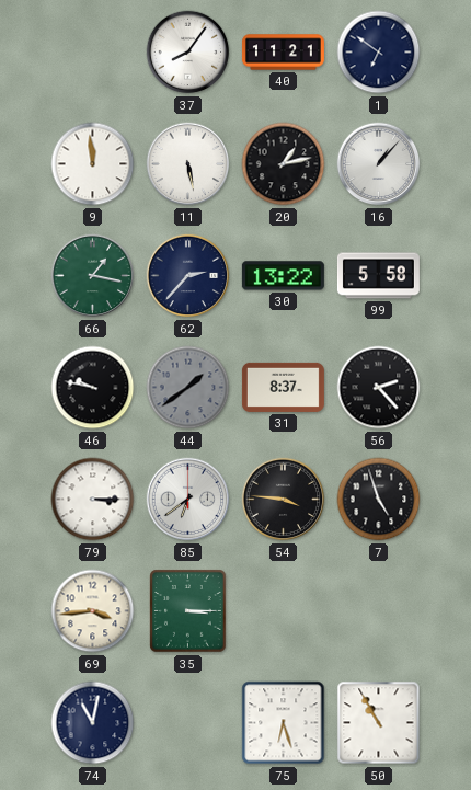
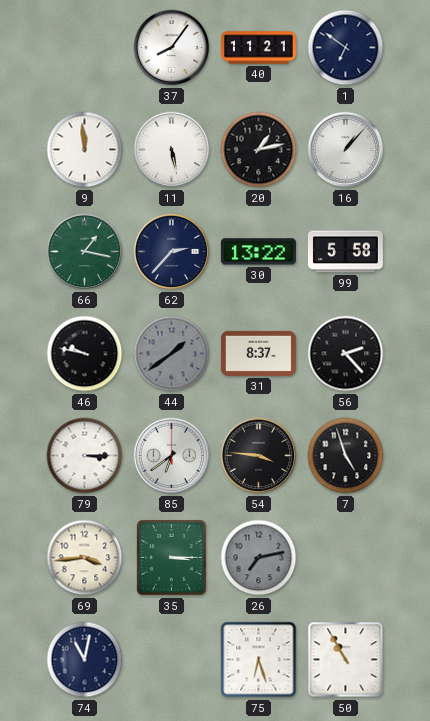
26: none -> 7:13 (259, 558)
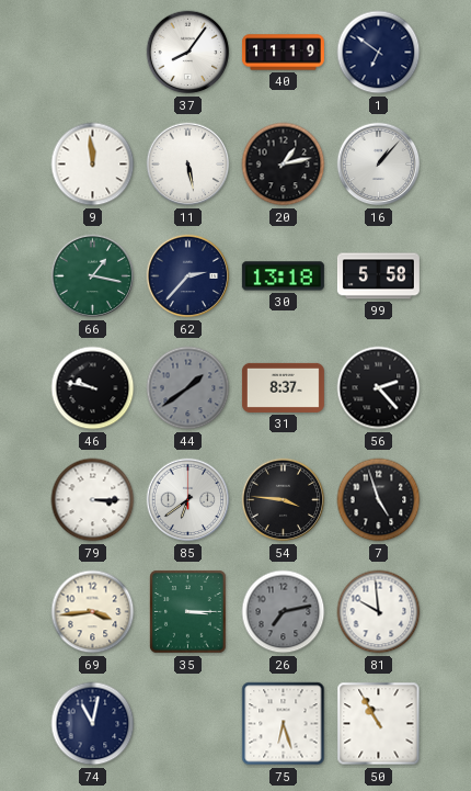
40: 11:21 -> 11:19 (283, 53)
30: 13:22 -> 13:18 (283, 276)
81: none -> 9:59 (379, 612)
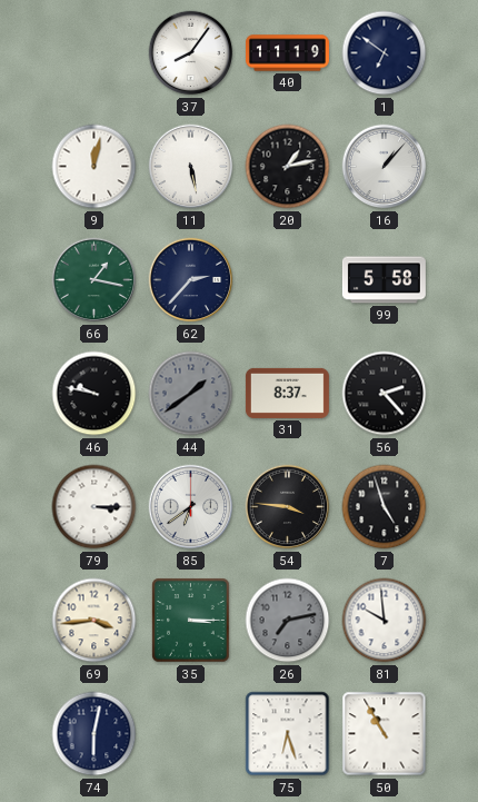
9: 11:59 -> 12:02 (94, 167)
30: 13:18 -> none (283, 276)
74: 11:02 -> 6:02 (94, 734)
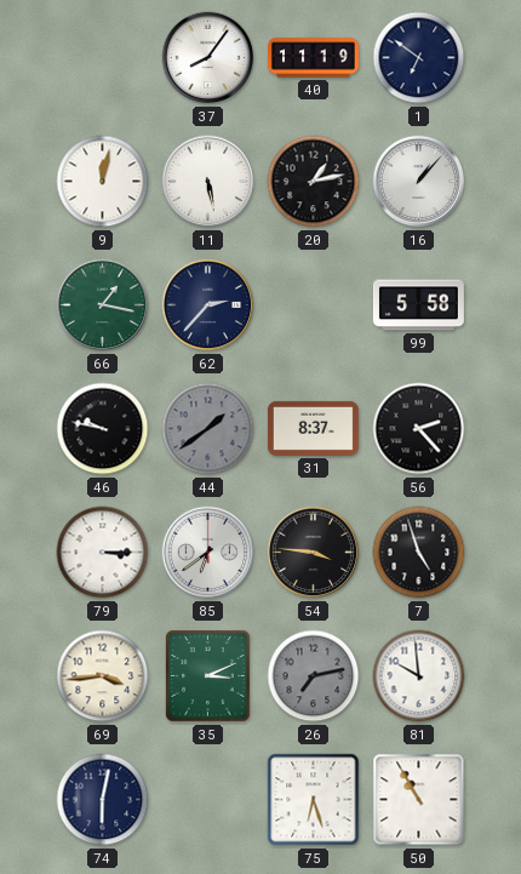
35: 3:15 -> 3:11 (208, 676)
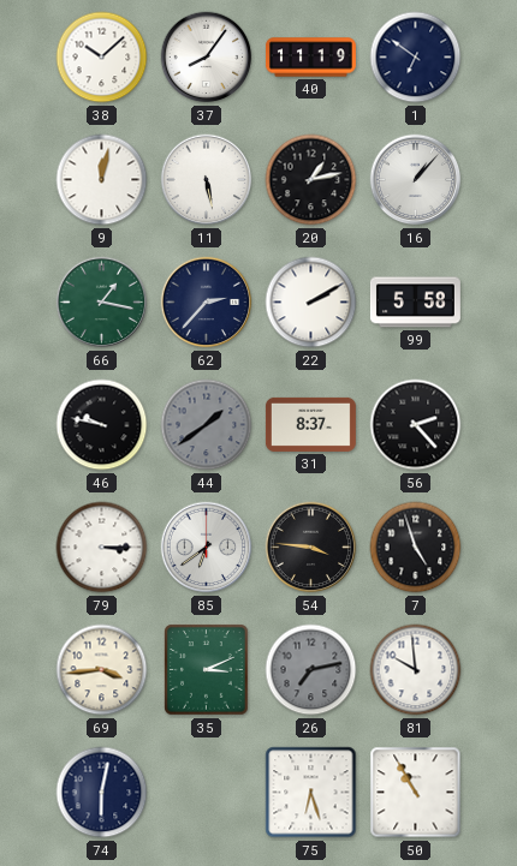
38: none -> 10:08 (102, 58)
22: none -> 2:10 (311, 303)
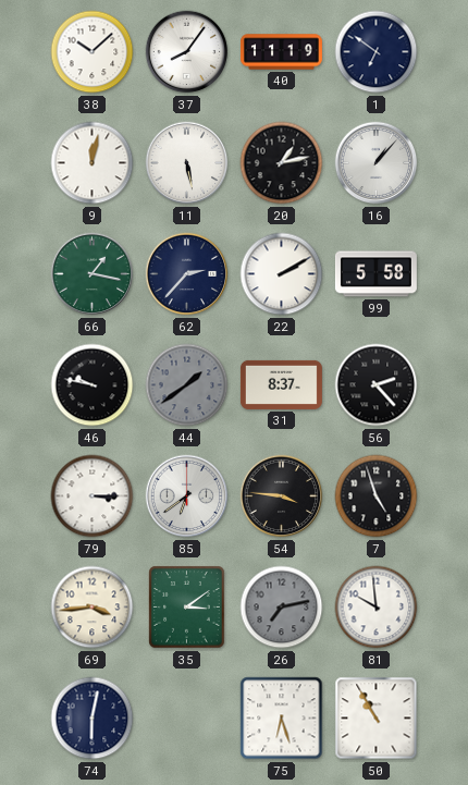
35: 3:11 -> 3:09 (187, 608)
